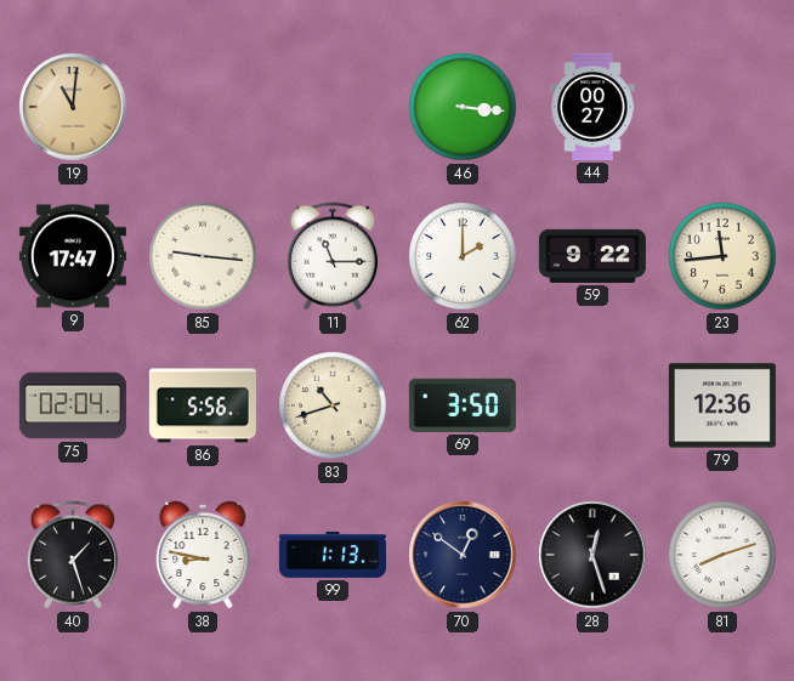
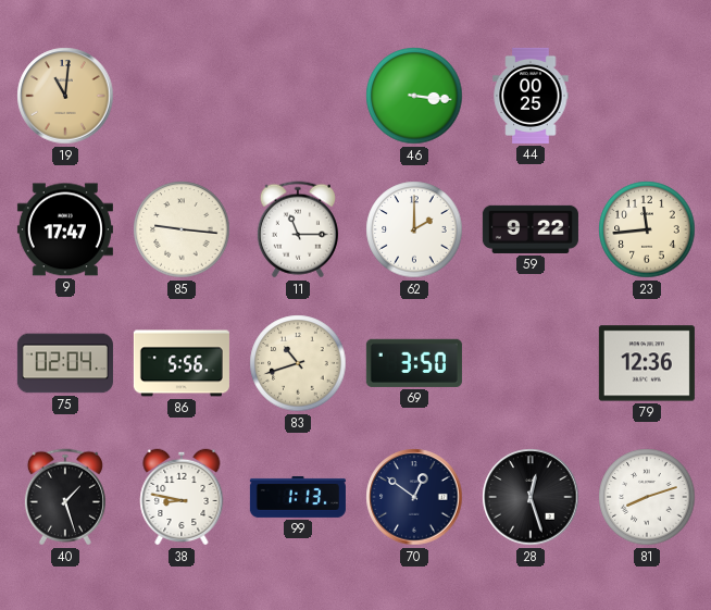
44: 00:27 -> 00:25 (531, 96)
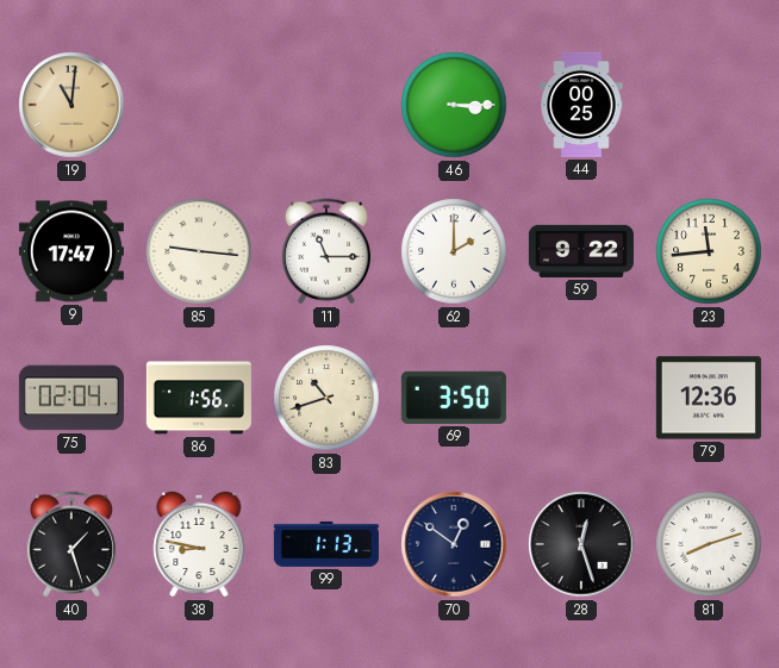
46: 3:16 -> 3:15 (454, 105)
86: 5:56 -> 1:56 (199, 398)
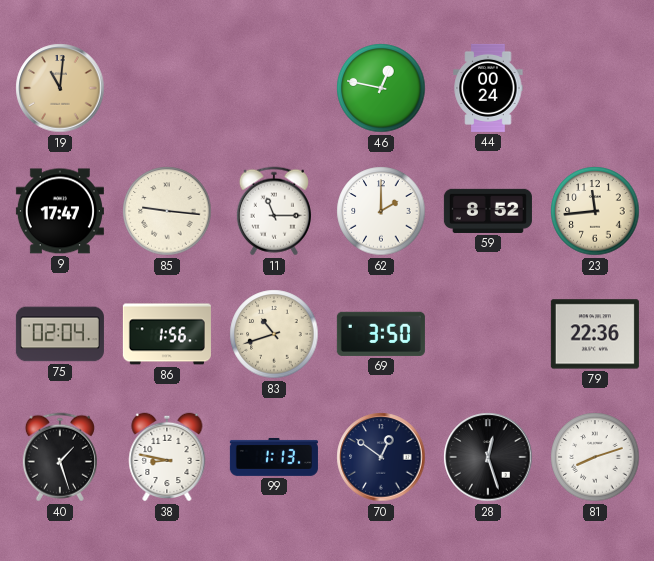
46: 3:15 -> 12:47 (381, 88)
44: 00:25 -> 00:24 (488, 88)
59: 9:22 -> 8:52 (488, 211)
79: 12:36 -> 22:36 (595, 334)
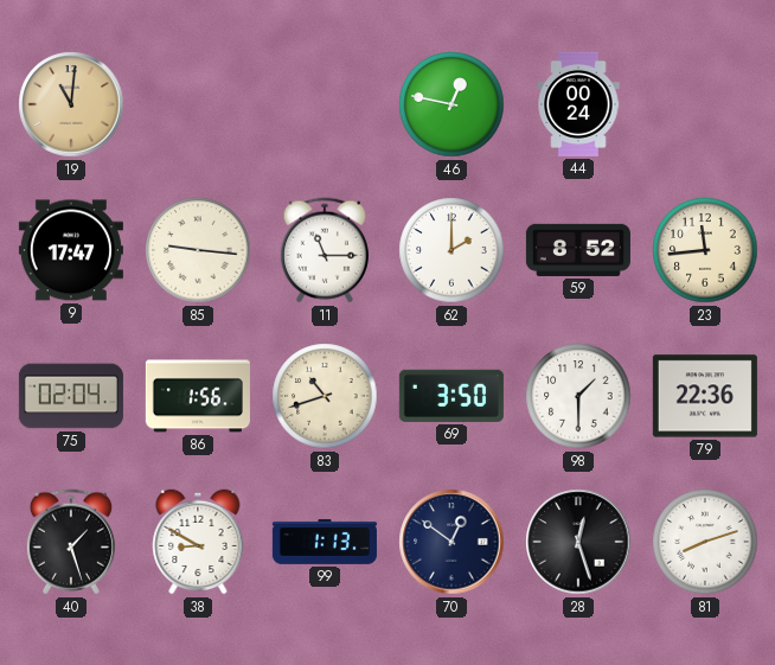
98: none -> 1:30 (578, 396)
38: 8:47 -> 8:50 (198, 542)
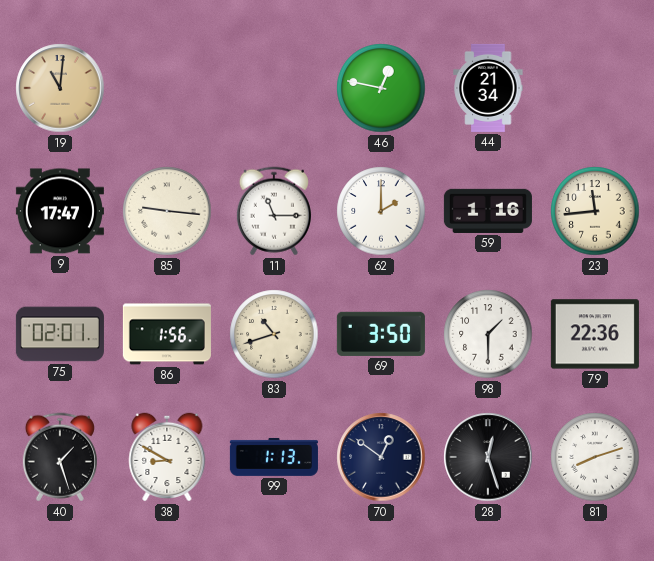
44: 00:24 -> 21:34 (488, 88)
59: 8:52 -> 1:16 (488, 211)
75: 02:04 -> 02:01 (60, 334)
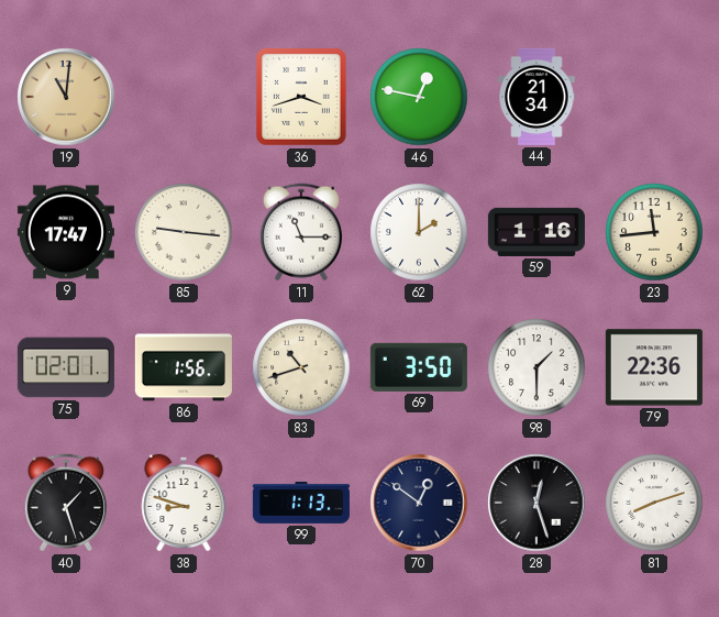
36: none -> 3:42 (301, 97)
38: 8:50 -> 8:48 (184, 503)
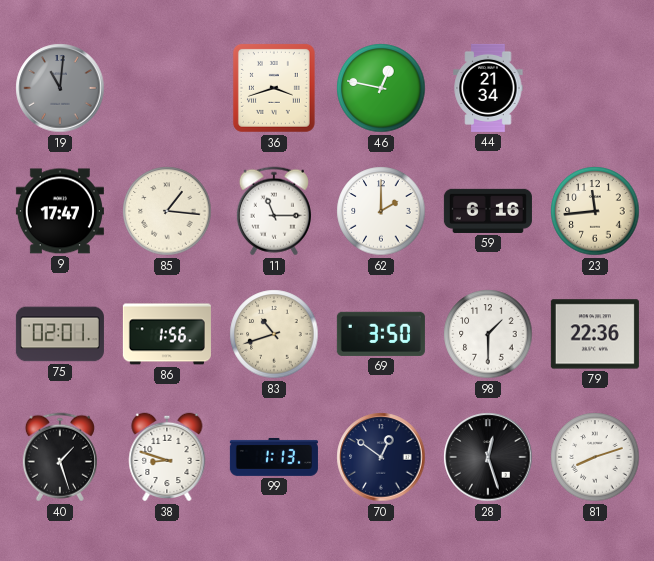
19 dial: champagne -> grey (60, 88)
85: 9:16 -> 1:16 (167, 211)
59: 1:16 -> 6:16 (488, 211)
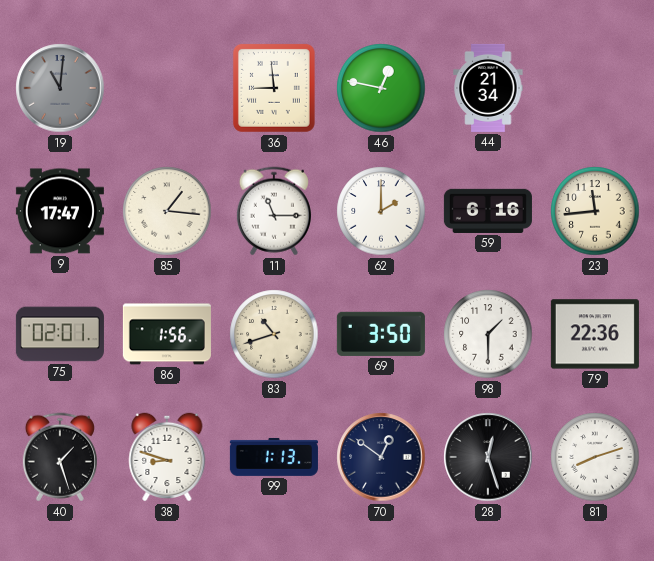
36: 3:42 -> 8:59 (274, 88)
